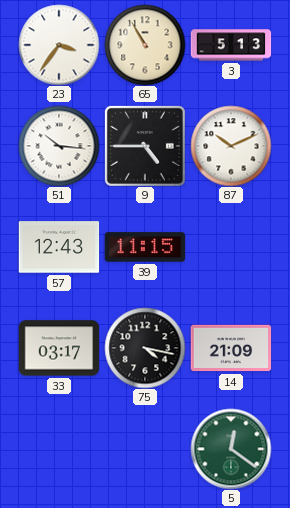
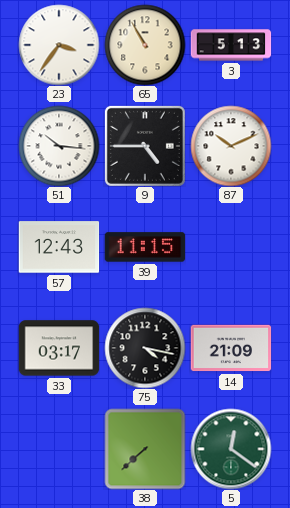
38: none -> 7:38 (145, 449)
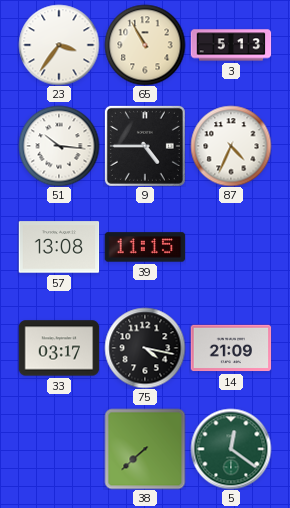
87: 10:11 -> 4:34 (231, 146)
57: 12:43 -> 13:08 (59, 247)
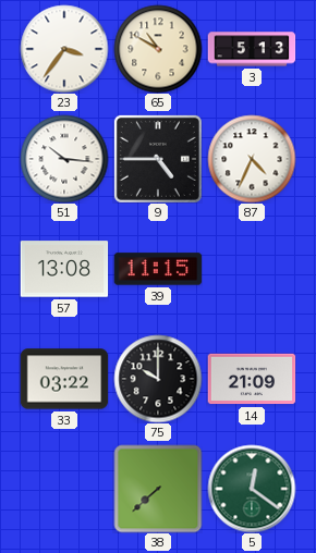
65: 10:55 -> 10:50 (158, 49)
33: 03:17 -> 03:22 (64, 379)
75: 4:17 -> 10:00 (158, 379)
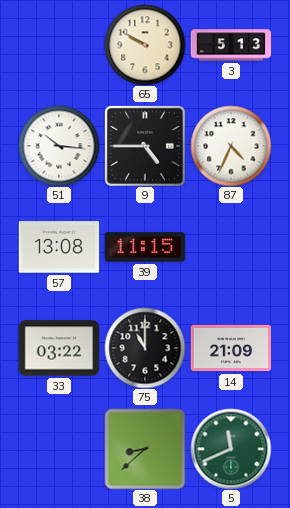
23: 3:36 -> none (64, 49)
65: 10:50 -> 9:50 (145, 45)
75: 10:00 -> 11:00 (145, 348)
38: 7:38 -> 8:38 (145, 449)
5: 12:21 -> 11:41 (231, 449)
